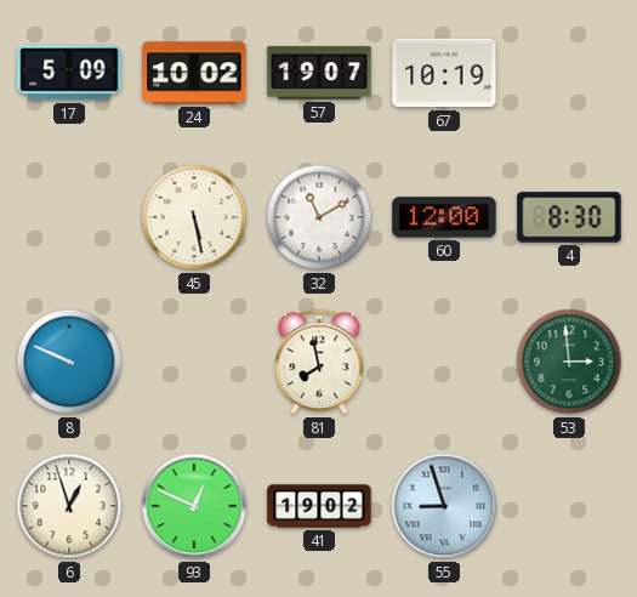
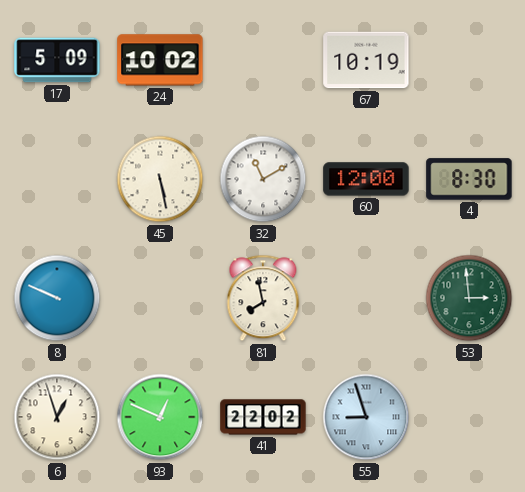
57: 19:07 -> none (319, 73)
41: 19:02 -> 22:02 (263, 417)
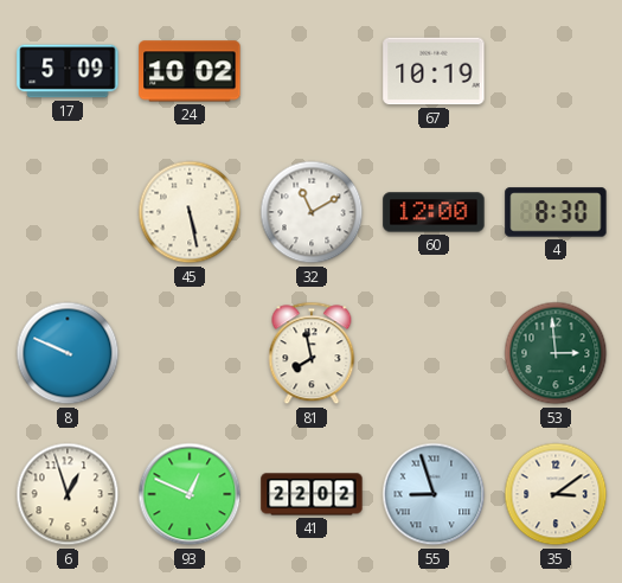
35: none -> 3:09 (556, 494)
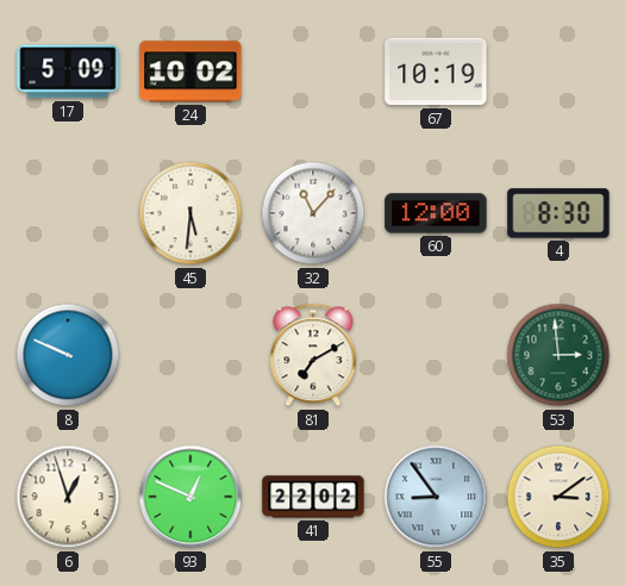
45: 5:28 -> 5:31 (190, 213)
32: 11:10 -> 11:07 (313, 213)
81: 7:58 -> 7:10 (313, 355)
55: 8:57 -> 8:54 (436, 497)
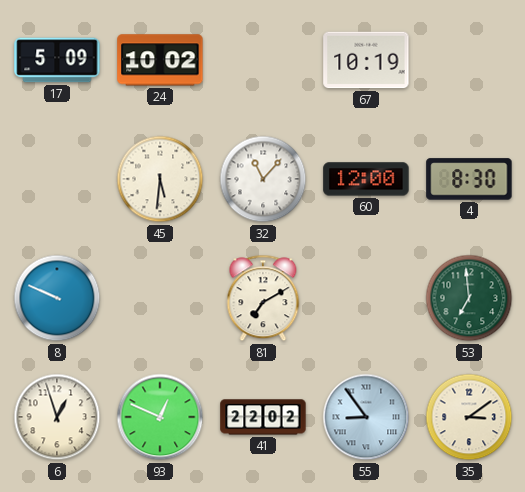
53: 2:59 -> 6:59 (469, 298)
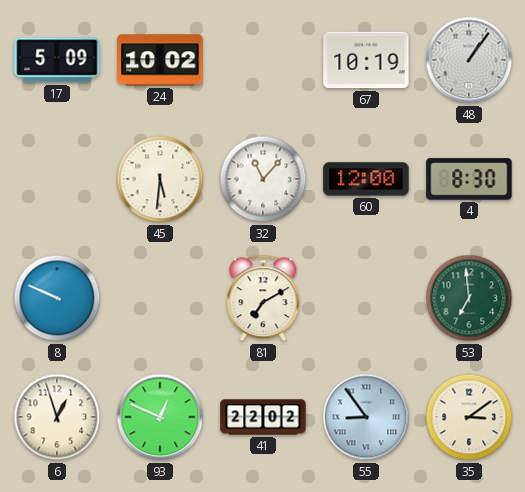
48: none -> 1:06 (469, 60)
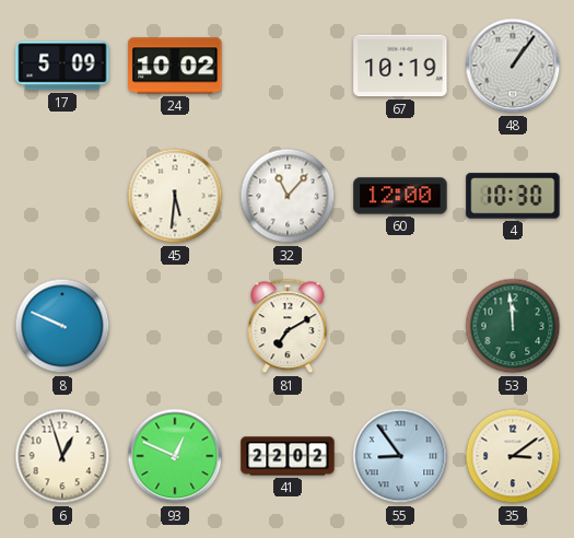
4: 8:30 -> 10:30 (513, 196)
53: 6:59 -> 11:59 (513, 326)
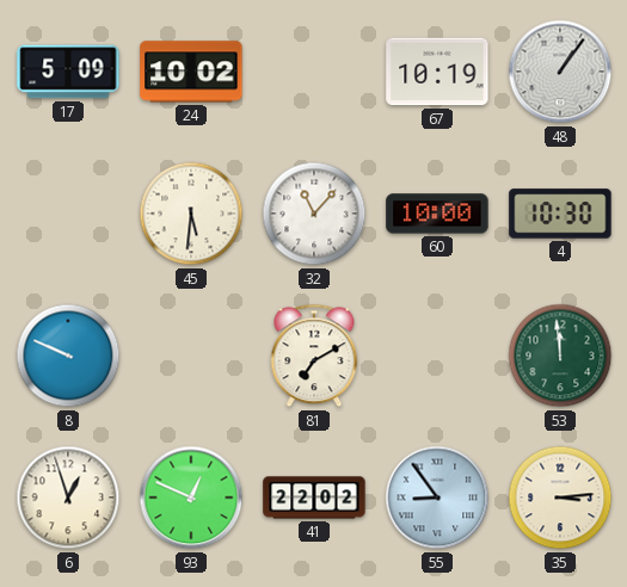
60: 12:00 -> 10:00 (437, 214)
35: 3:09 -> 3:14 (560, 498)
